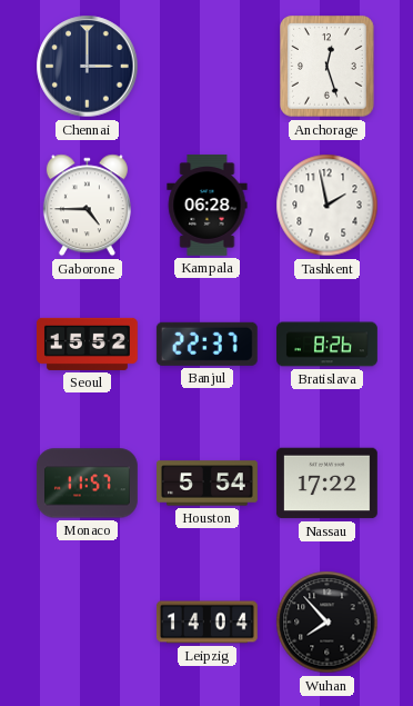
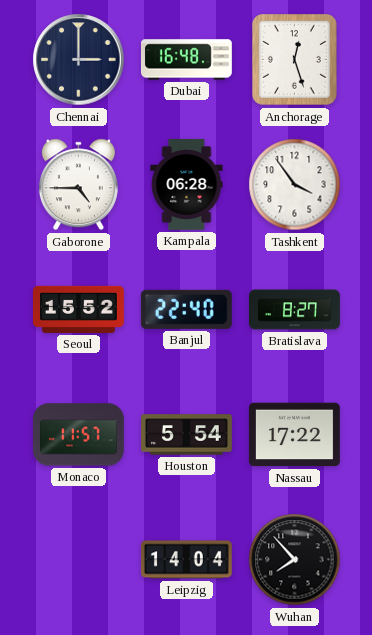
Dubai: none -> 16:48 (186, 60)
Tashkent: 1:58 -> 3:54 (295, 185)
Banjul: 22:37 -> 22:40 (186, 309)
Bratislava: 8:26 -> 8:27 (295, 310)
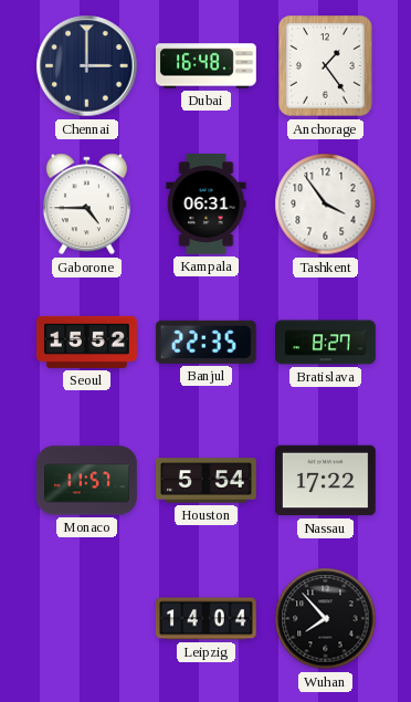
Anchorage: 12:27 -> 1:24 (326, 66)
Kampala: 06:28 -> 06:31 (207, 205)
Banjul: 22:40 -> 22:35 (205, 342)
